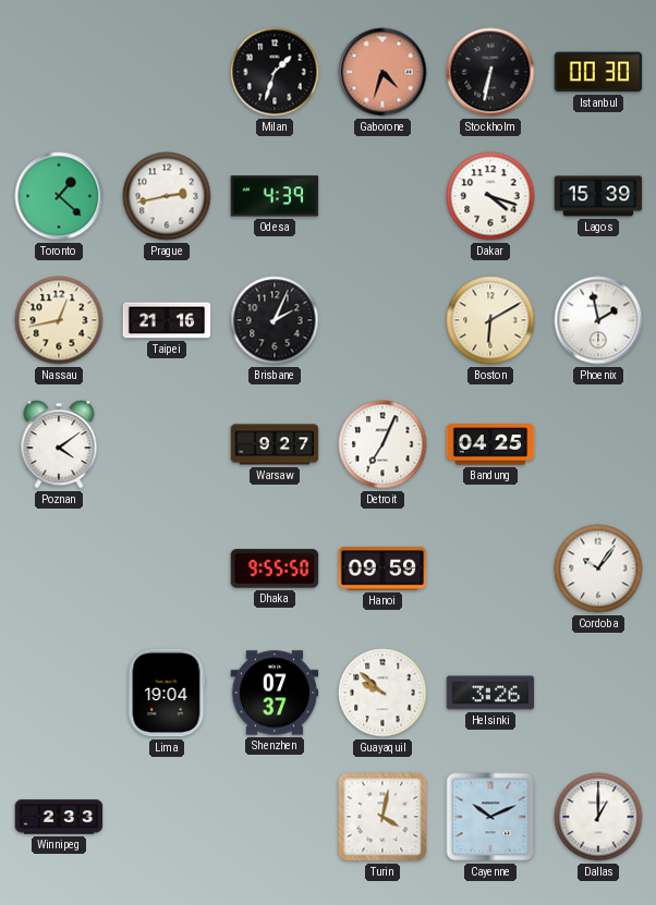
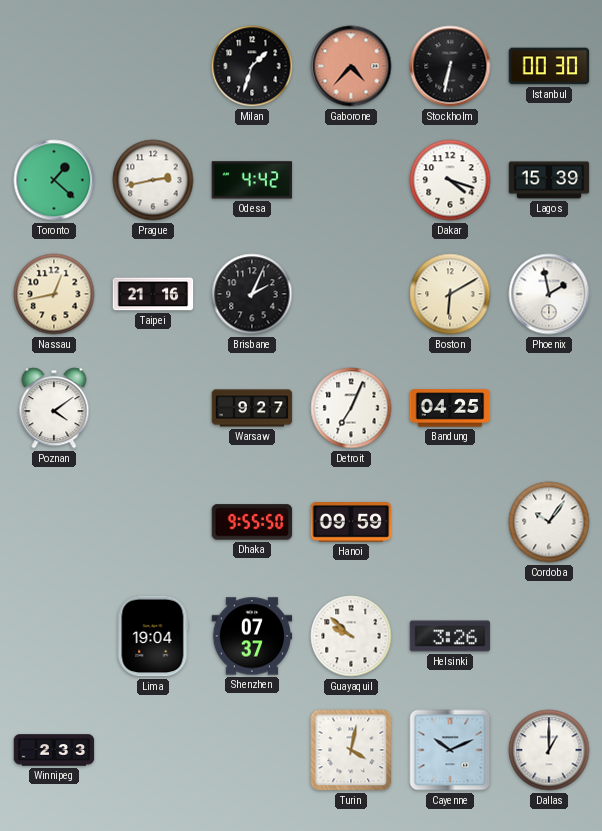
Gaborone: 4:33 -> 4:37 (351, 66)
Odesa: 4:39 -> 4:42 (252, 180)
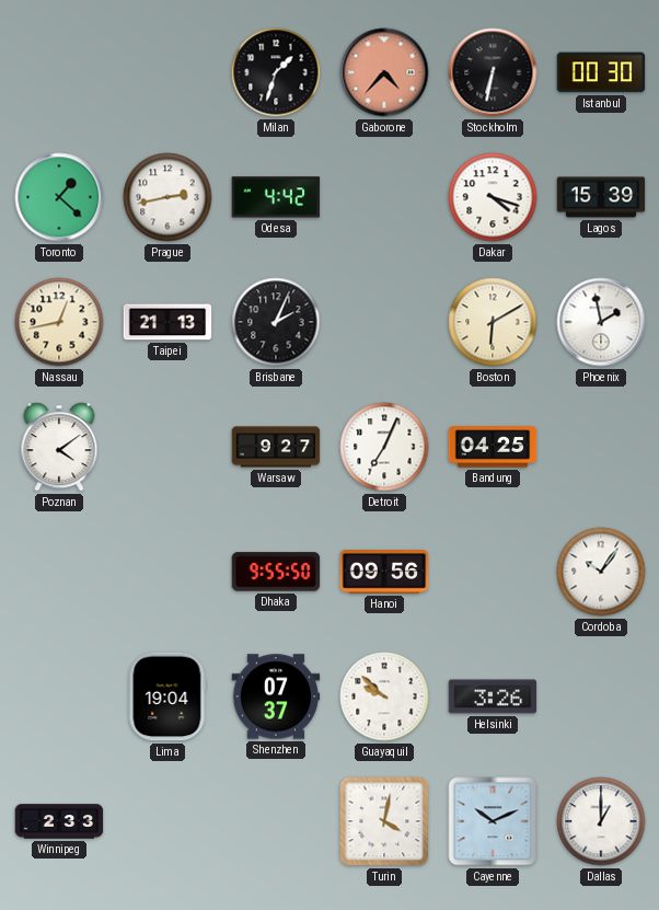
Taipei: 21:16 -> 21:13 (167, 322)
Hanoi: 09:59 -> 09:56 (384, 572)
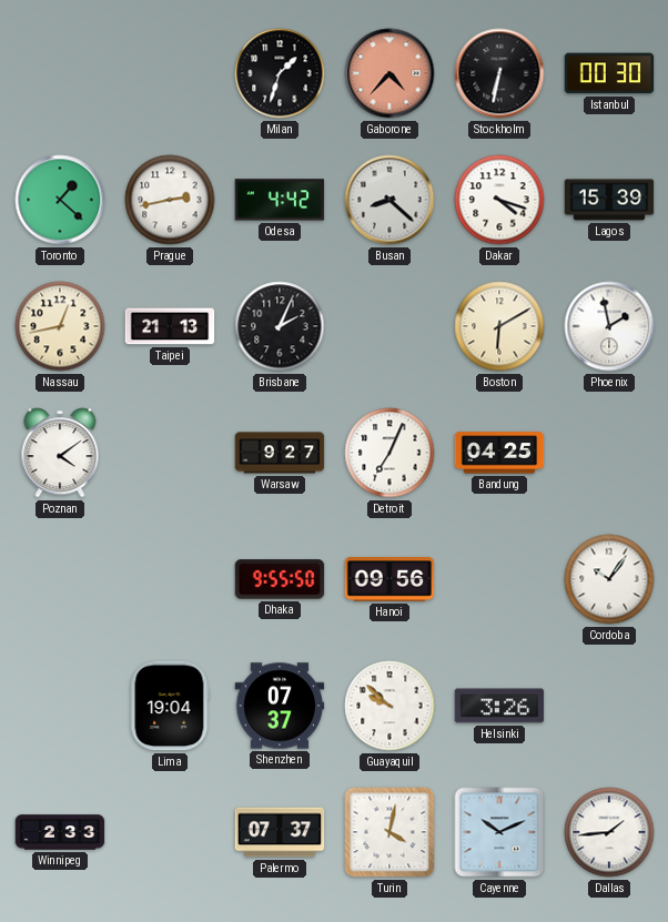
Busan: none -> 8:22 (389, 200)
Palermo: none -> 07:37 (280, 832)
Dallas: 1:00 -> 1:44 (609, 832)
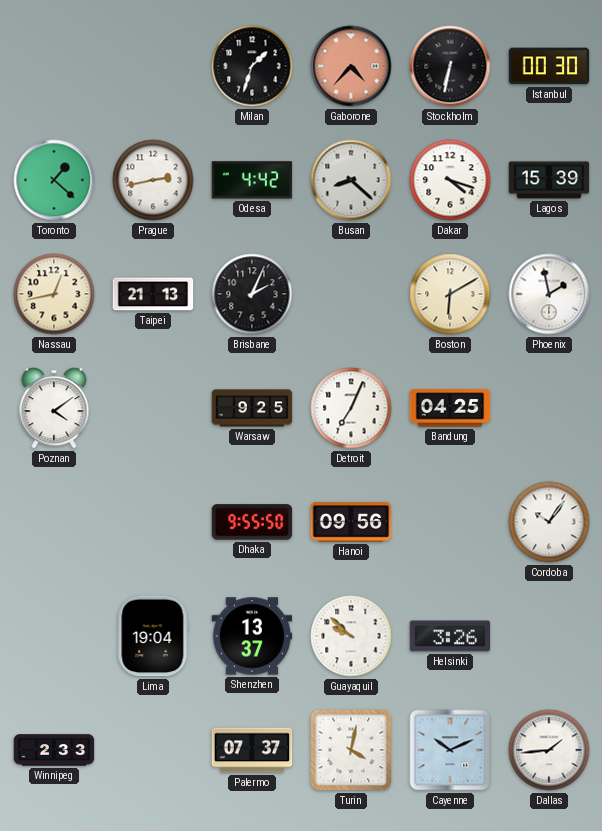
Warsaw: 9:27 -> 9:25 (252, 408)
Shenzhen: 07:37 -> 13:37 (252, 636)
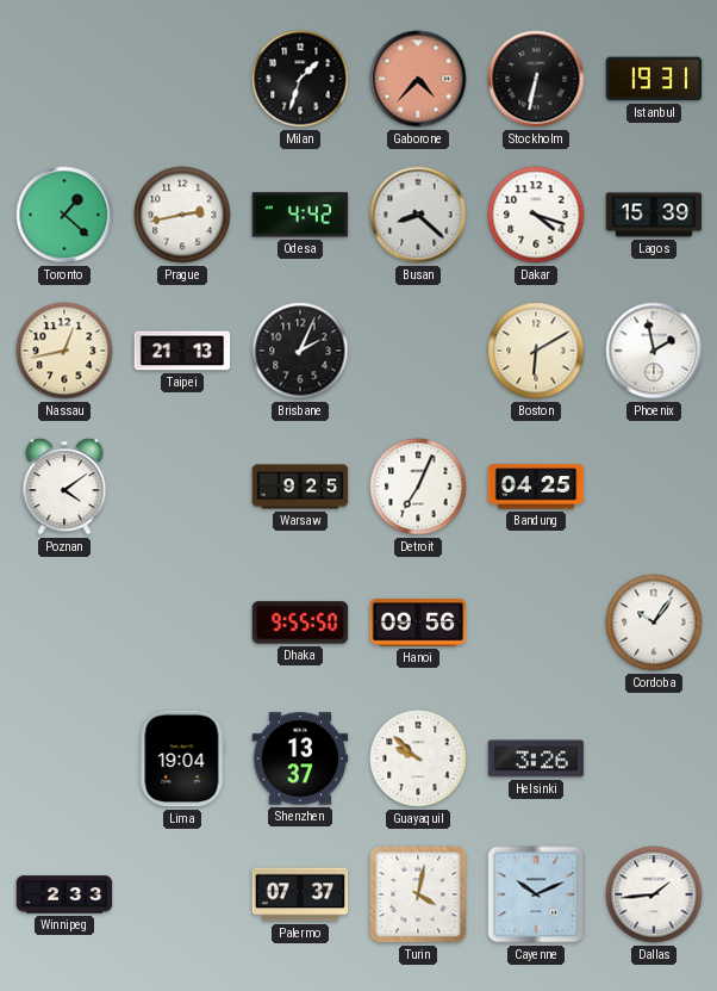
Istanbul: 00:30 -> 19:31 (654, 79)
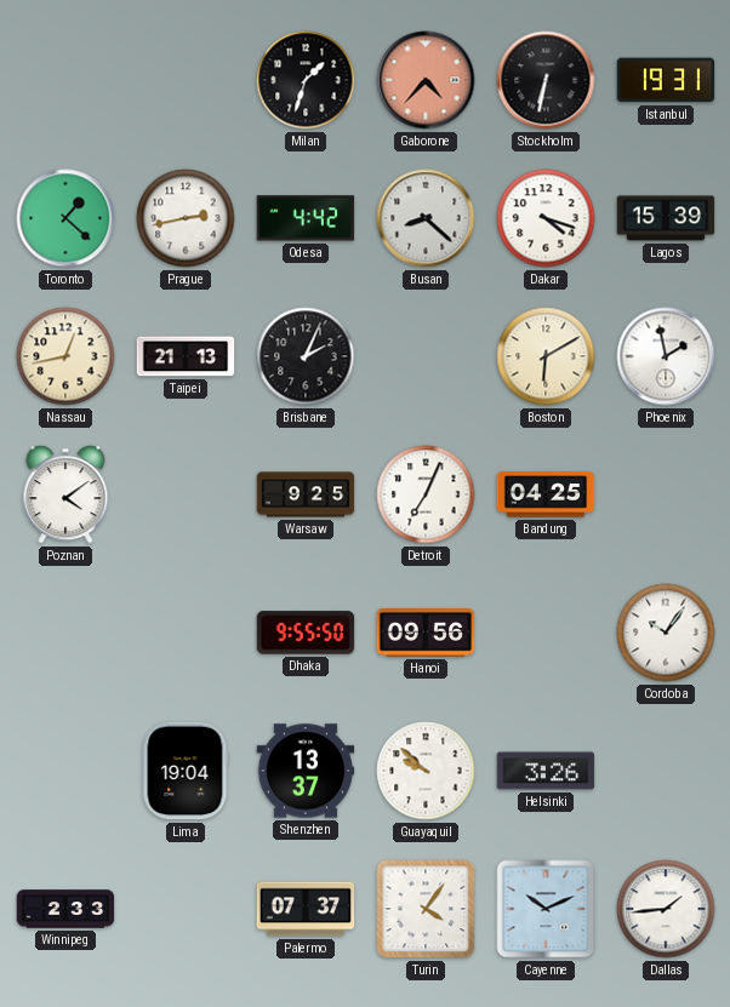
Turin: 4:02 -> 4:06 (426, 909)
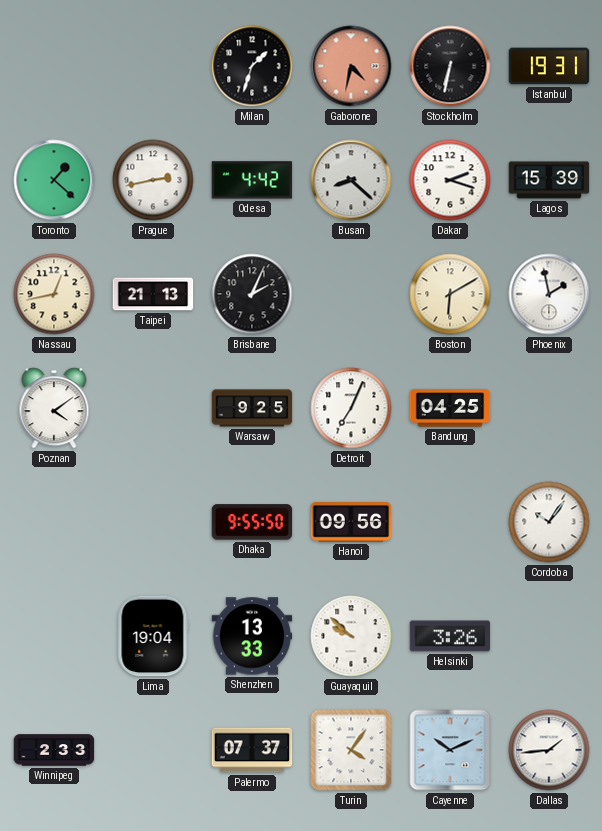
Gaborone: 4:37 -> 4:32 (351, 66)
Dakar: 4:18 -> 2:18 (450, 180)
Shenzhen: 13:37 -> 13:33 (252, 636)
